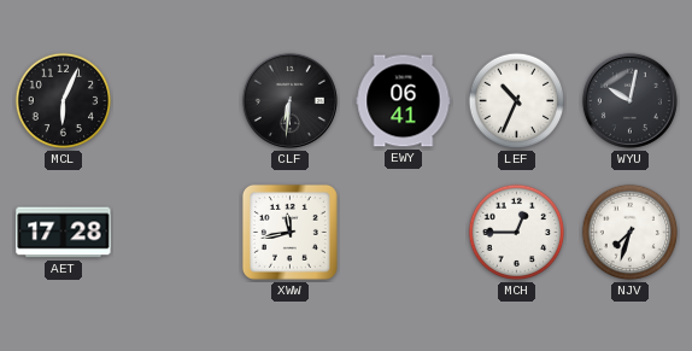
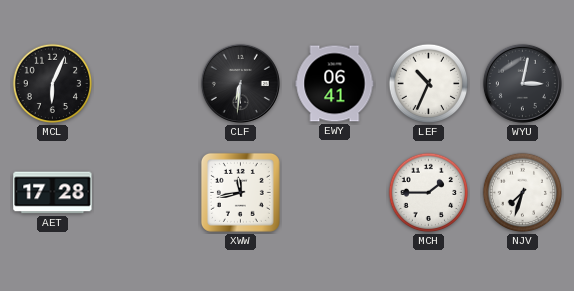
WYU: 10:02 -> 3:02 (522, 83)
MCH: 12:45 -> 1:45 (429, 193)
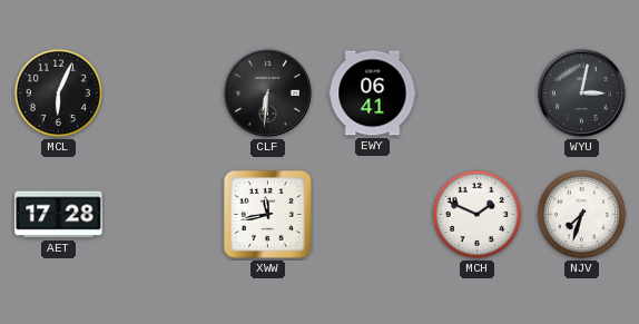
LEF: 10:34 -> none (429, 84)
MCH: 1:45 -> 1:49 (478, 215)
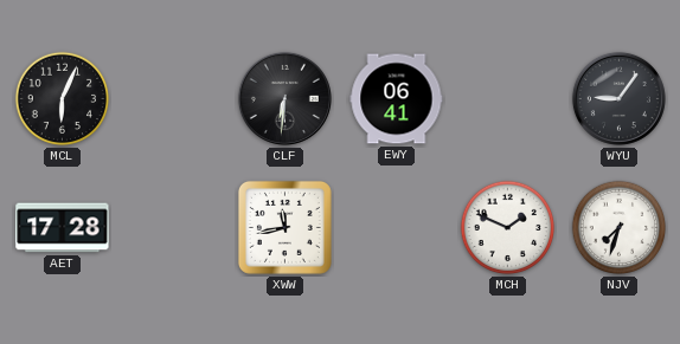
WYU: 3:02 -> 9:06 (618, 98)
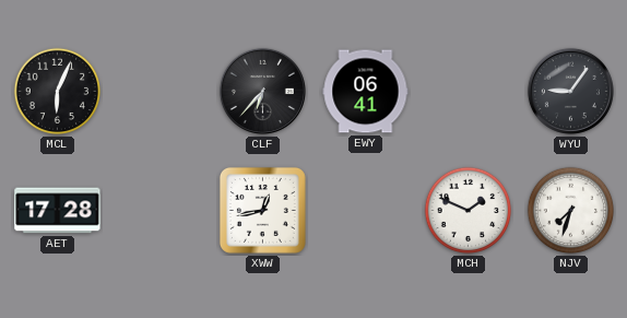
CLF: 6:31 -> 6:37 (262, 91)
XWW: 11:43 -> 12:43 (262, 210)
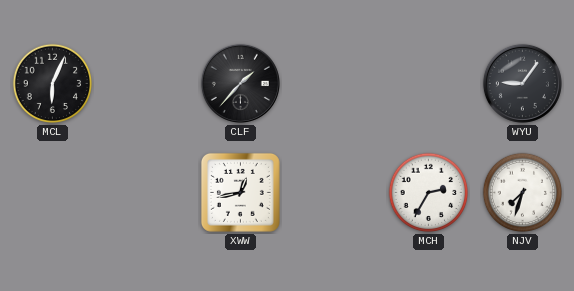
CLF: 6:37 -> 1:37 (240, 83)
EWY: 06:41 -> none (366, 92)
AET: 17:28 -> none (58, 211)
MCH: 1:49 -> 2:35 (429, 193)
